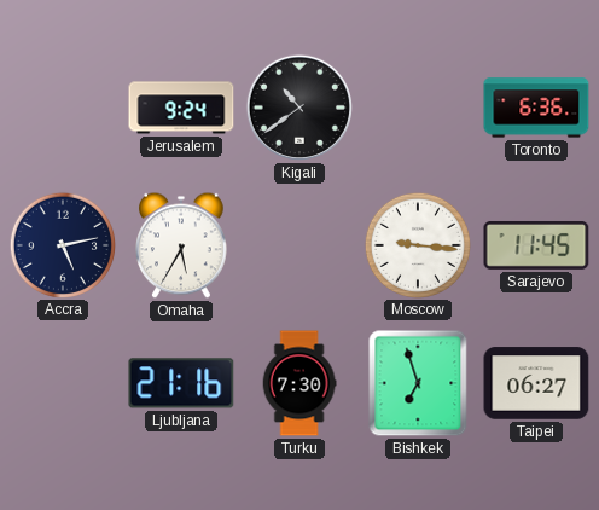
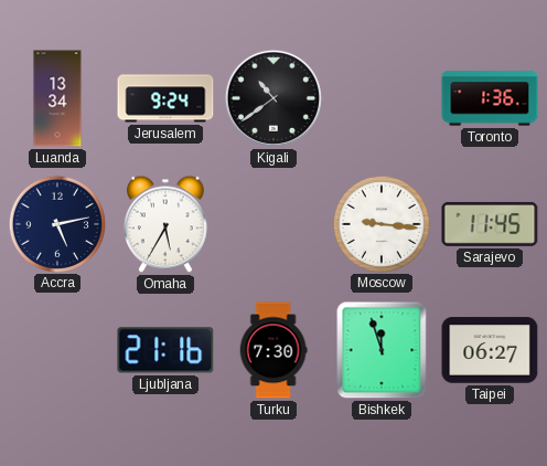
Luanda: none -> 13:34 (57, 98)
Toronto: 6:36 -> 1:36 (490, 98)
Bishkek: 6:57 -> 11:57 (382, 350)
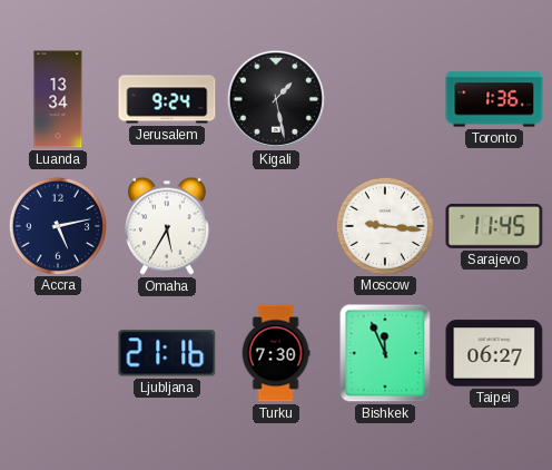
Kigali: 10:39 -> 1:28 (276, 99)
Bishkek: 11:57 -> 11:56 (385, 353)
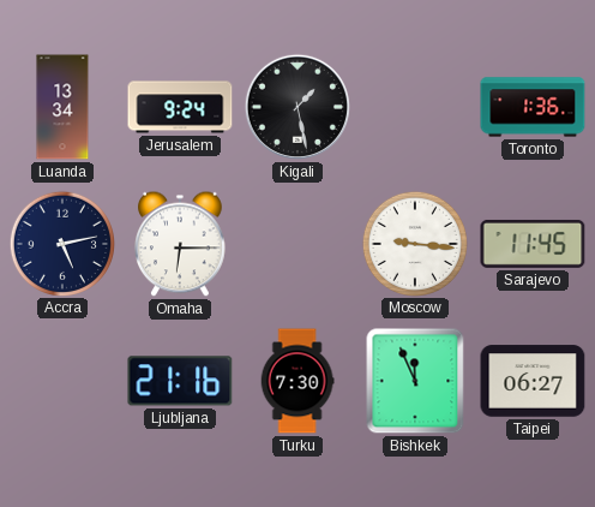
Omaha: 5:35 -> 6:15 (180, 244)
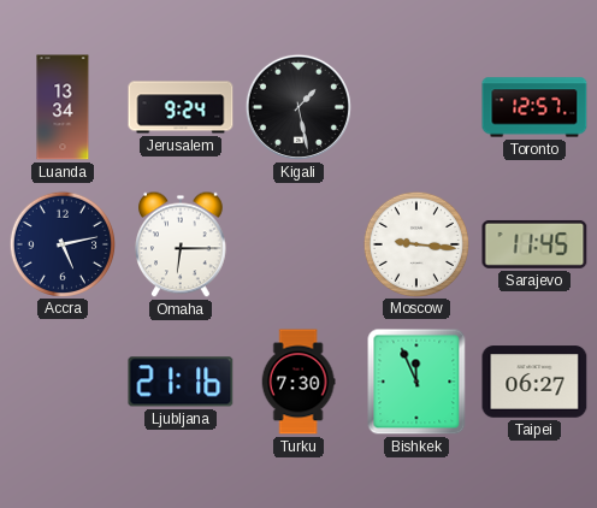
Toronto: 1:36 -> 12:57 (534, 107)
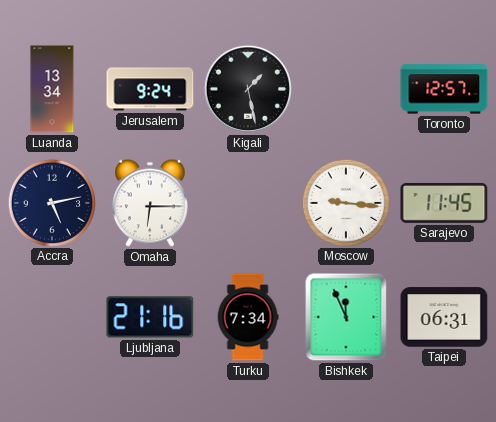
Turku: 7:30 -> 7:34 (248, 317)
Taipei: 06:27 -> 06:31 (444, 317)
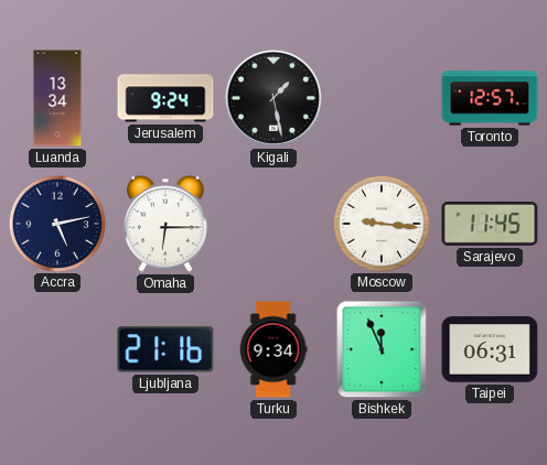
Turku: 7:34 -> 9:34 (273, 349)
